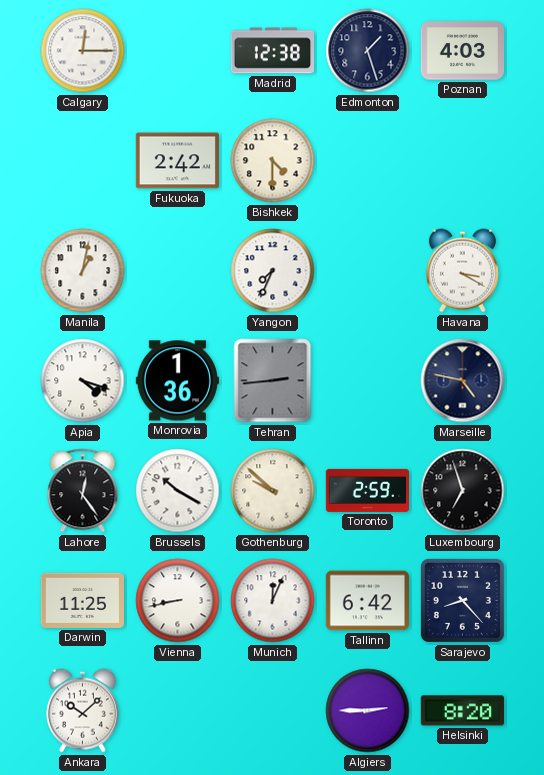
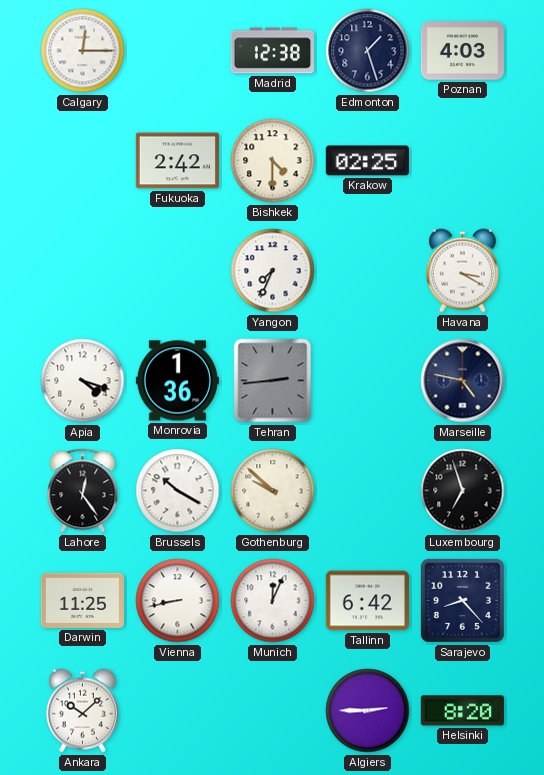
Krakow: none -> 02:25 (367, 161)
Manila: 1:02 -> none (83, 271)
Toronto: 2:59 -> none (367, 490)
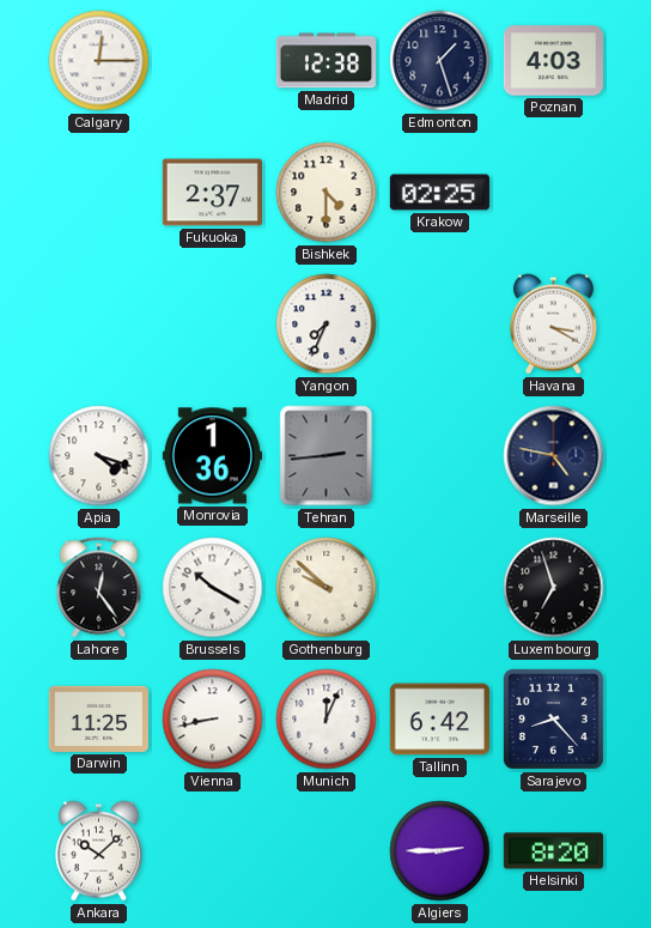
Fukuoka: 2:42 -> 2:37 (212, 193)
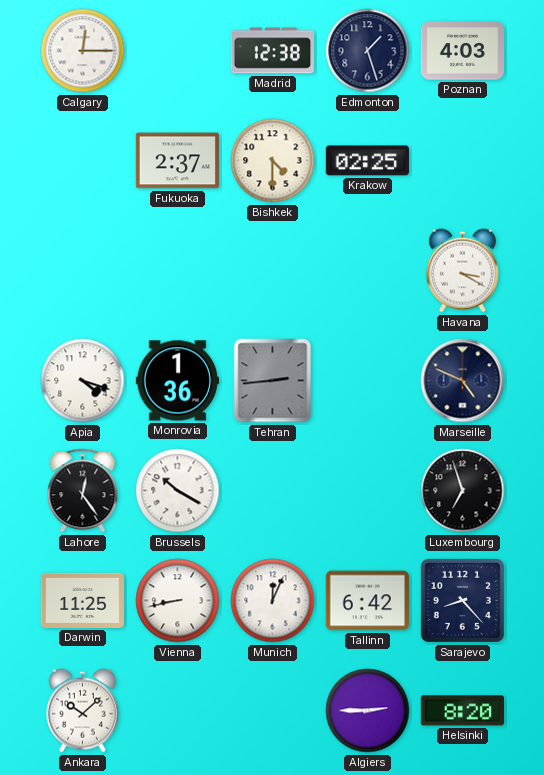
Yangon: 7:34 -> none (327, 325)
Marseille: 4:47 -> 4:49 (463, 381)
Gothenburg: 9:52 -> none (327, 588)
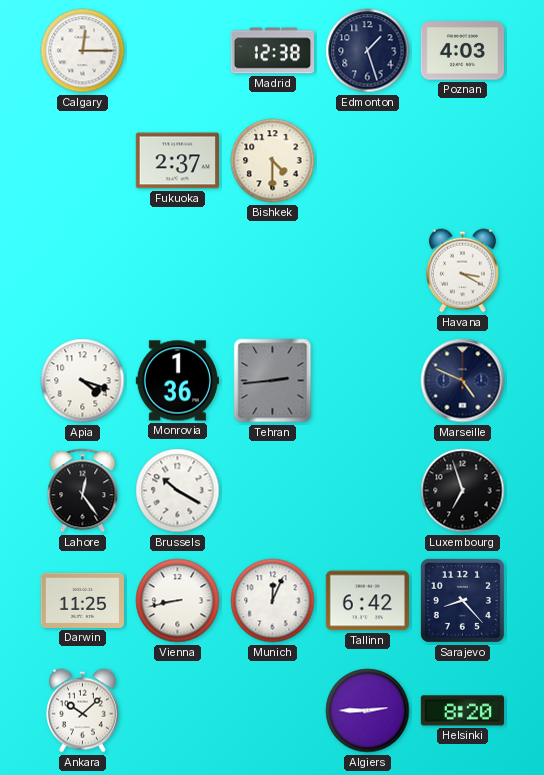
Krakow: 02:25 -> none (367, 161)
